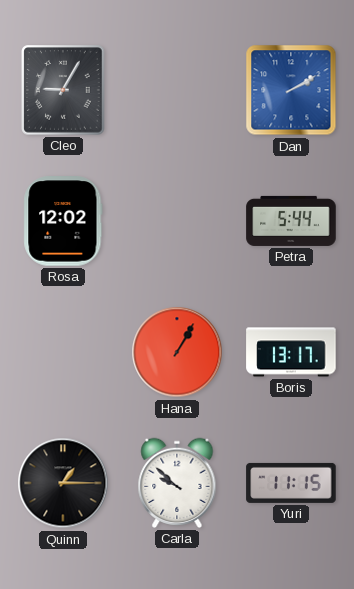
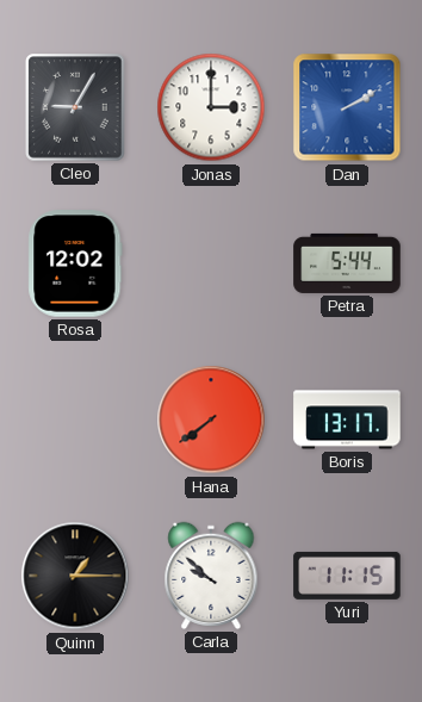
Jonas: none -> 3:00 (211, 107)
Hana: 1:05 -> 7:39 (211, 420)
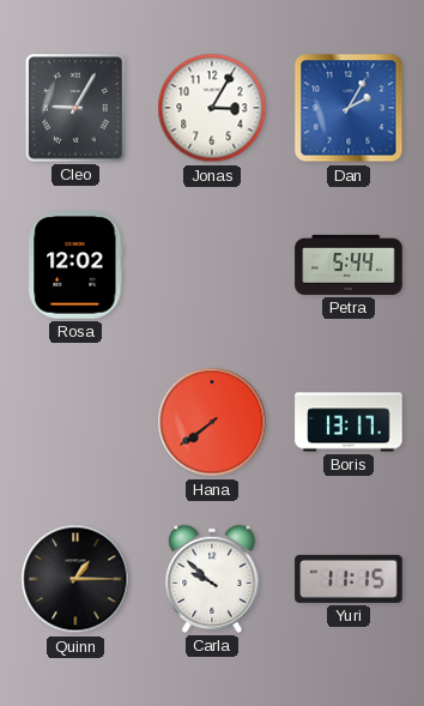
Jonas: 3:00 -> 3:05 (212, 108)
Dan: 2:10 -> 2:05 (349, 108)
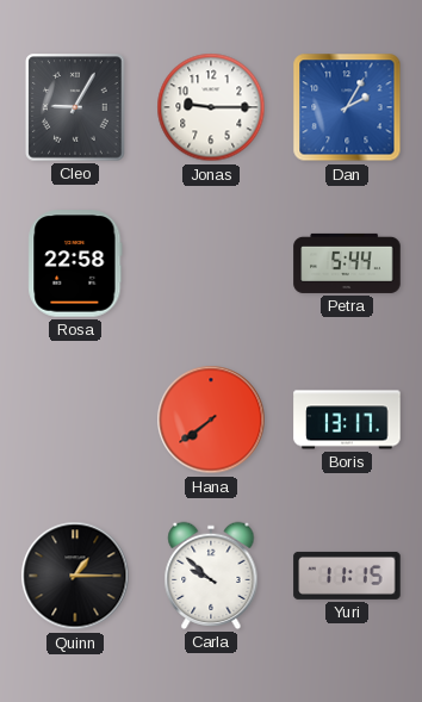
Jonas: 3:05 -> 9:15 (211, 107)
Rosa: 12:02 -> 22:58 (75, 263)
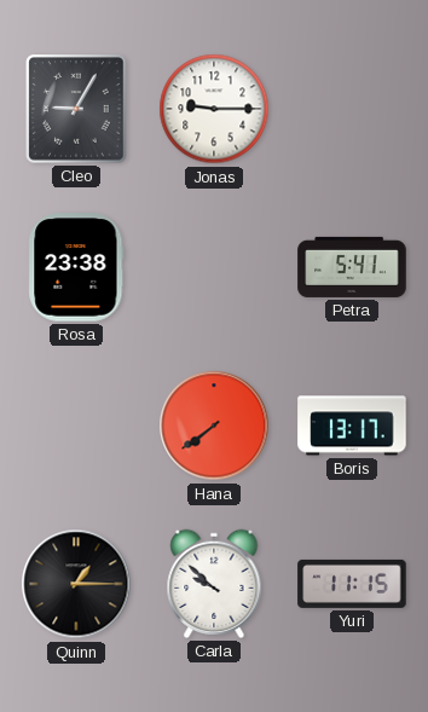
Dan: 2:05 -> none (347, 107)
Rosa: 22:58 -> 23:38 (76, 267)
Petra: 5:44 -> 5:41 (352, 267)
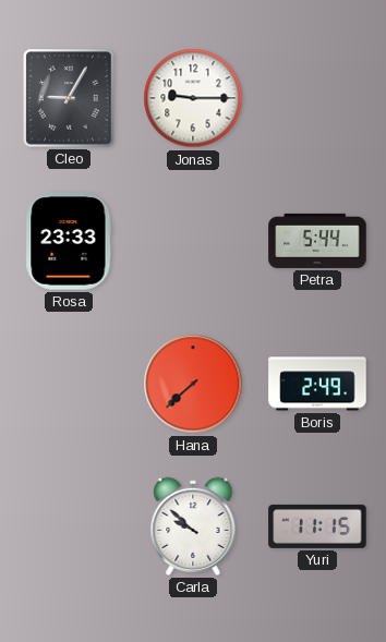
Rosa: 23:38 -> 23:33 (69, 241)
Petra: 5:41 -> 5:44 (317, 241)
Hana: 7:39 -> 7:38 (193, 384)
Boris: 13:17 -> 2:49 (317, 384)
Quinn: 1:15 -> none (76, 584)
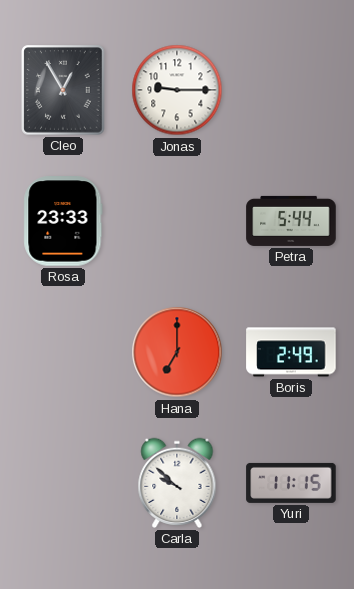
Cleo: 9:05 -> 12:55 (63, 90)
Hana: 7:38 -> 7:00 (177, 352)
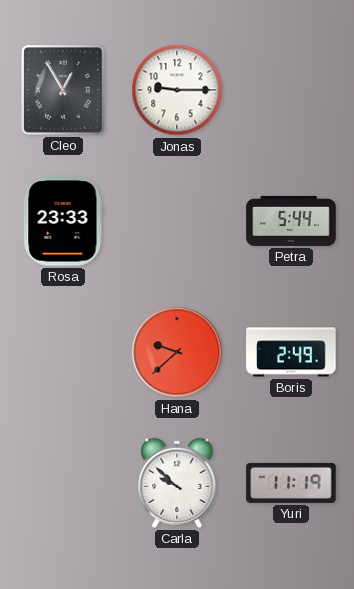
Hana: 7:00 -> 9:38 (177, 352)
Yuri: 11:15 -> 11:19 (291, 483)
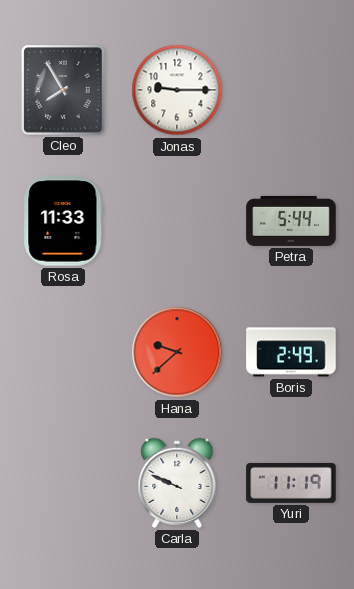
Cleo: 12:55 -> 7:55 (63, 90)
Rosa: 23:33 -> 11:33 (63, 221)
Carla: 9:52 -> 9:49 (177, 483)
